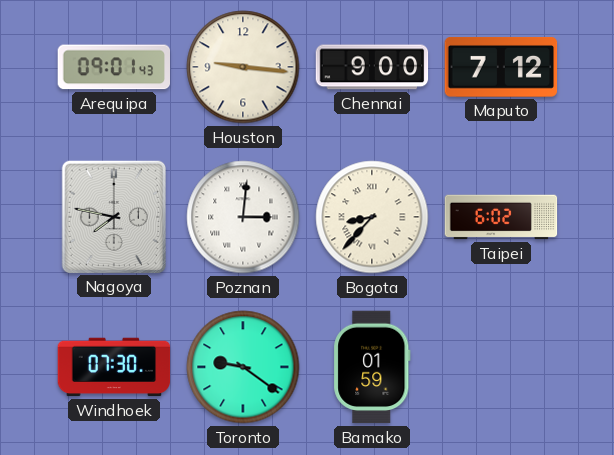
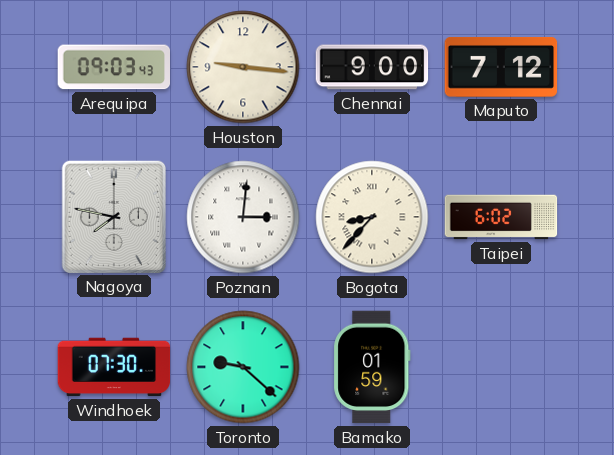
Arequipa: 09:01 -> 09:03 (114, 67)
Toronto: 9:21 -> 9:22 (243, 367)
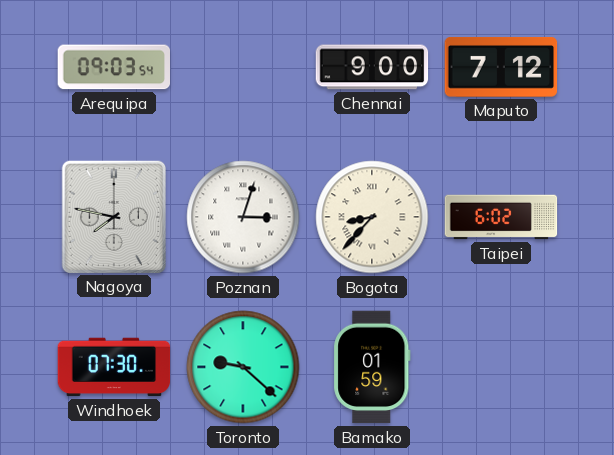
Arequipa: 09:03:43 -> 09:03:54 (114, 67)
Houston: 9:16 -> none (243, 67)
Poznan: 3:01 -> 3:03 (243, 217)
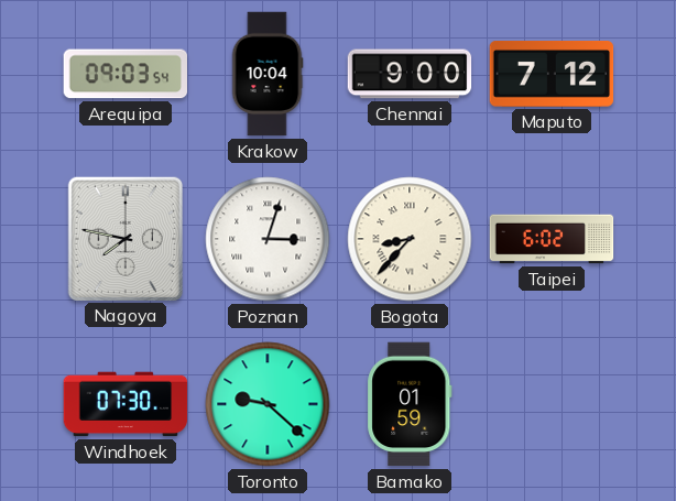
Krakow: none -> 10:04 (268, 74)
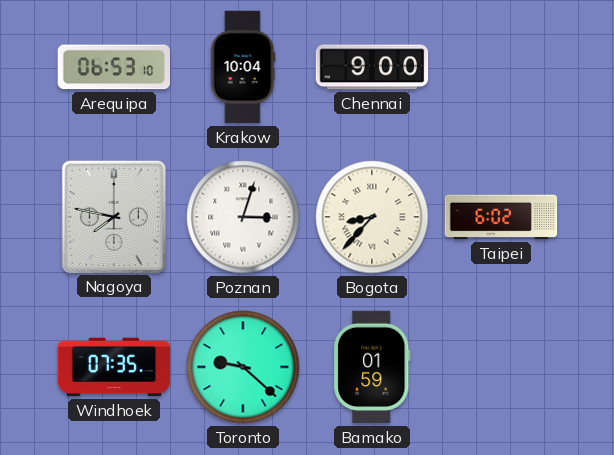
Arequipa: 09:03 -> 06:53 (114, 67)
Maputo: 7:12 -> none (552, 75)
Windhoek: 07:30 -> 07:35 (114, 367)
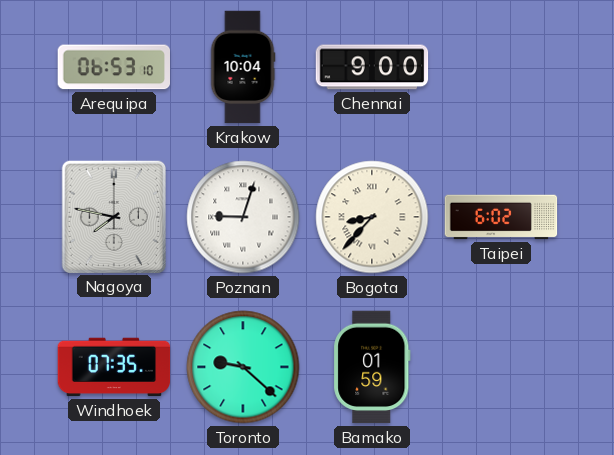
Poznan: 3:03 -> 9:03 (243, 217)
